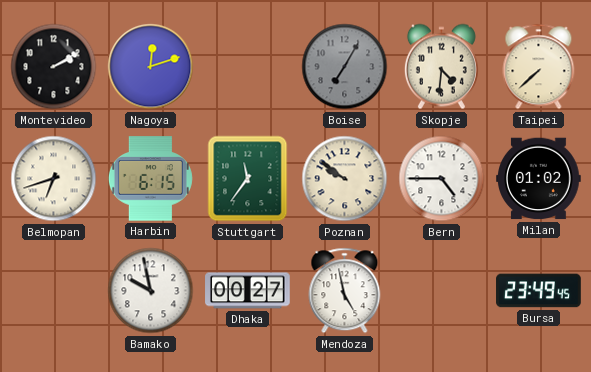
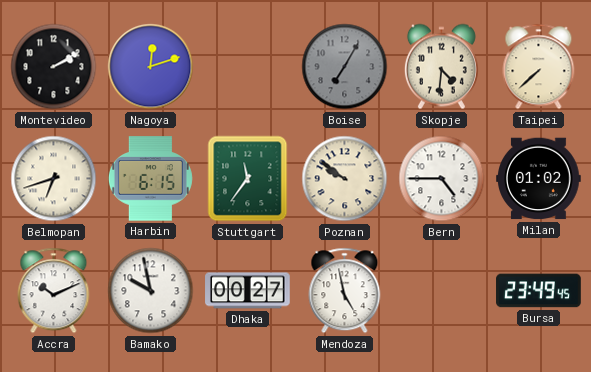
Accra: none -> 10:11 (54, 291)
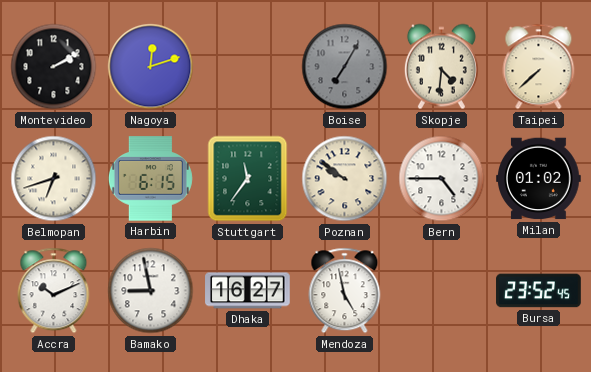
Bamako: 9:58 -> 8:58 (151, 291)
Dhaka: 00:27 -> 16:27 (248, 291)
Bursa: 23:49 -> 23:52 (539, 291)
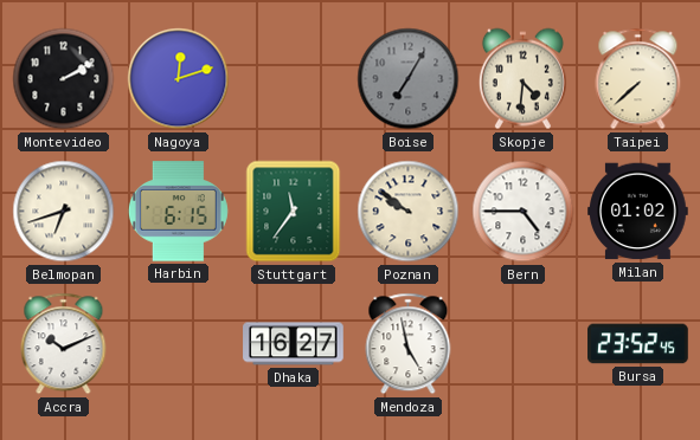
Bamako: 8:58 -> none (151, 291)
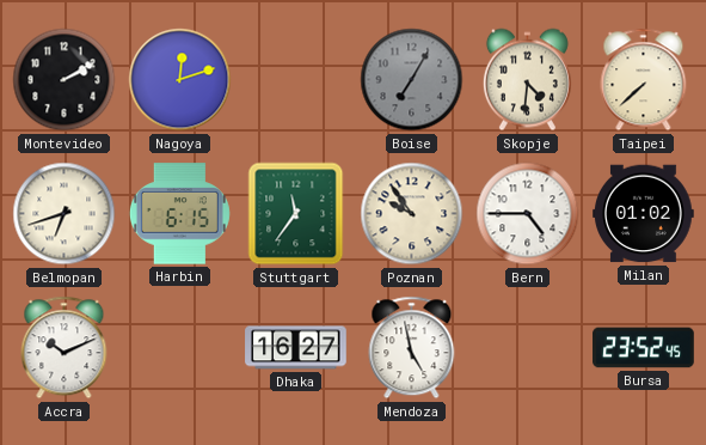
Poznan: 9:51 -> 9:54 (412, 214)
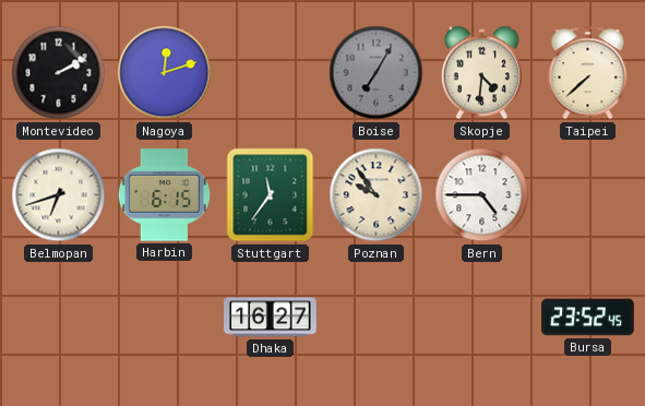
Milan: 01:02 -> none (644, 214)
Accra: 10:11 -> none (65, 348)
Mendoza: 4:58 -> none (412, 348)
